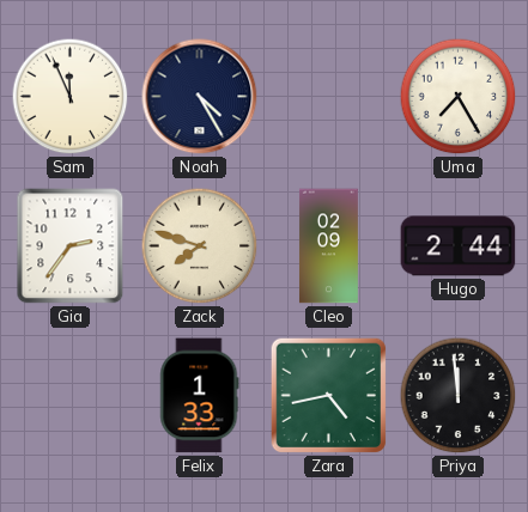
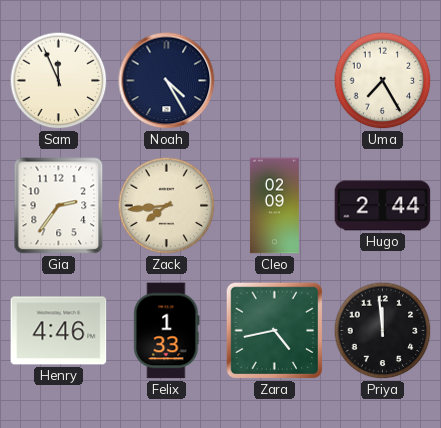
Zack: 7:48 -> 7:44 (167, 206)
Henry: none -> 4:46 (59, 331)
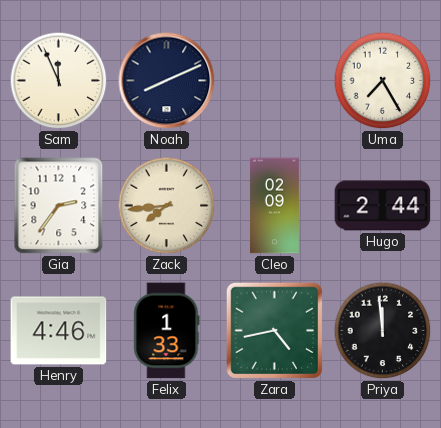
Noah: 4:25 -> 8:11 (167, 81)
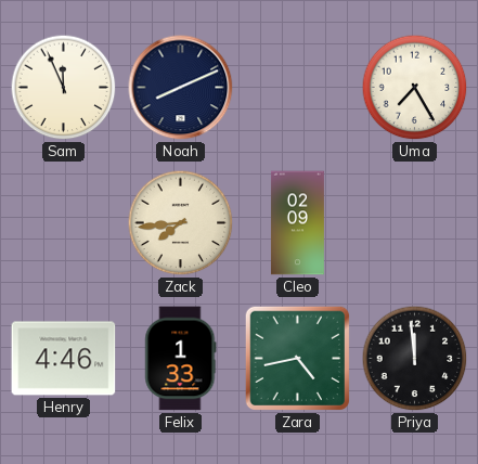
Gia: 2:36 -> none (59, 206)
Hugo: 2:44 -> none (383, 206)
